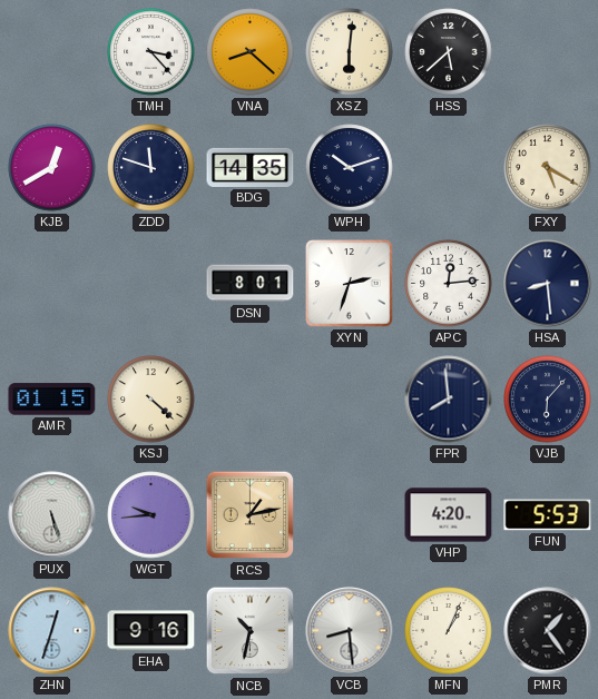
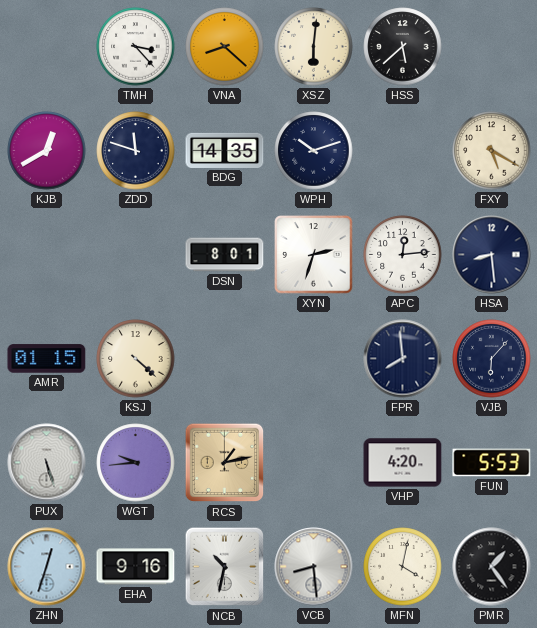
MFN: 1:04 -> 4:02 (403, 567)
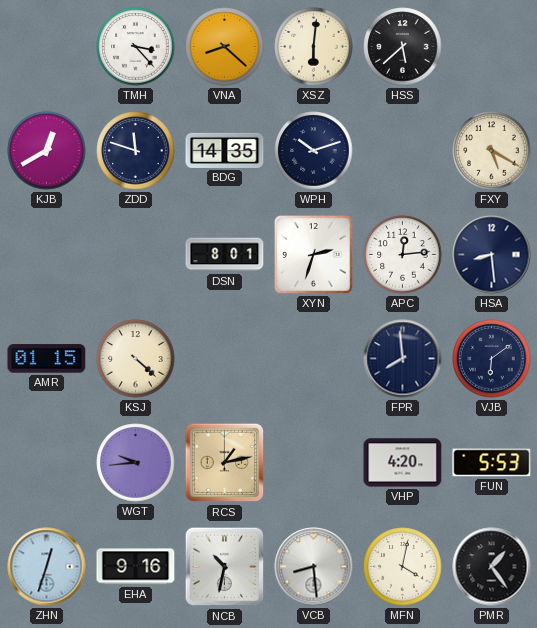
VJB: 6:07 -> 6:09 (492, 359)
PUX: 5:27 -> none (47, 463)
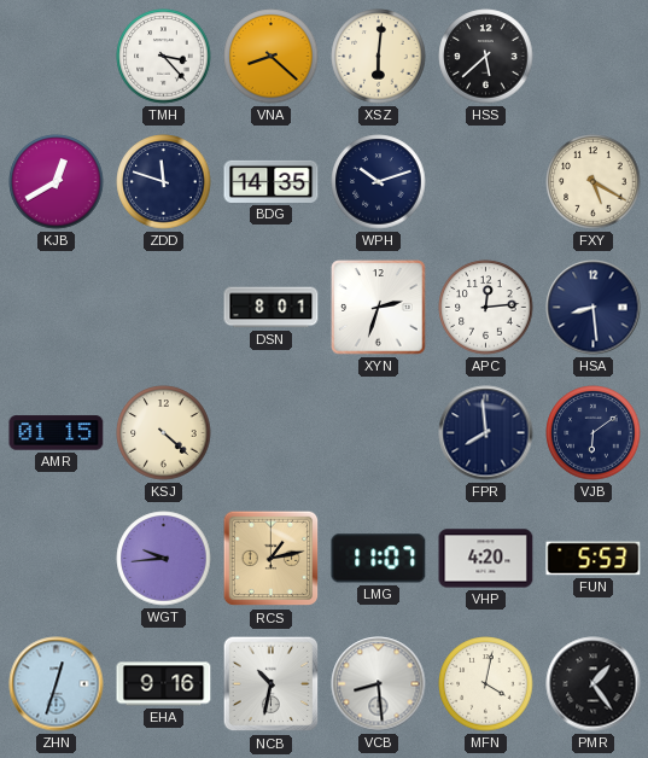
LMG: none -> 11:07 (379, 559)
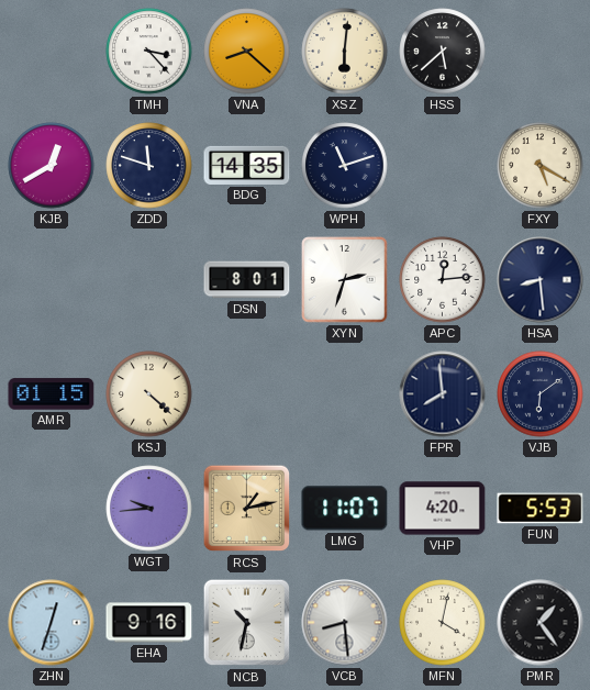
WPH: 10:12 -> 11:12 (345, 166)
